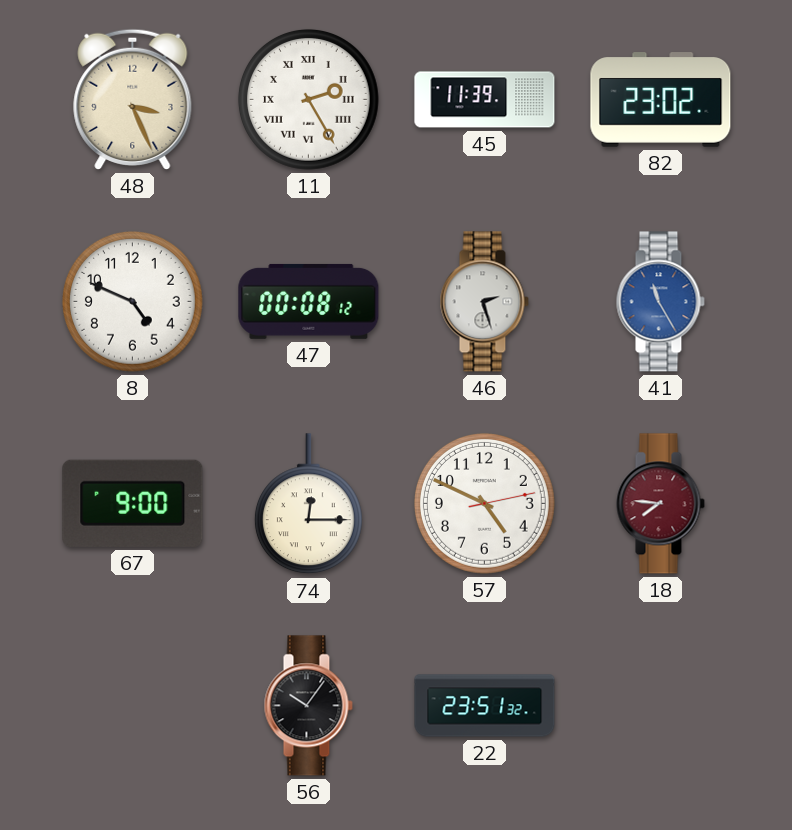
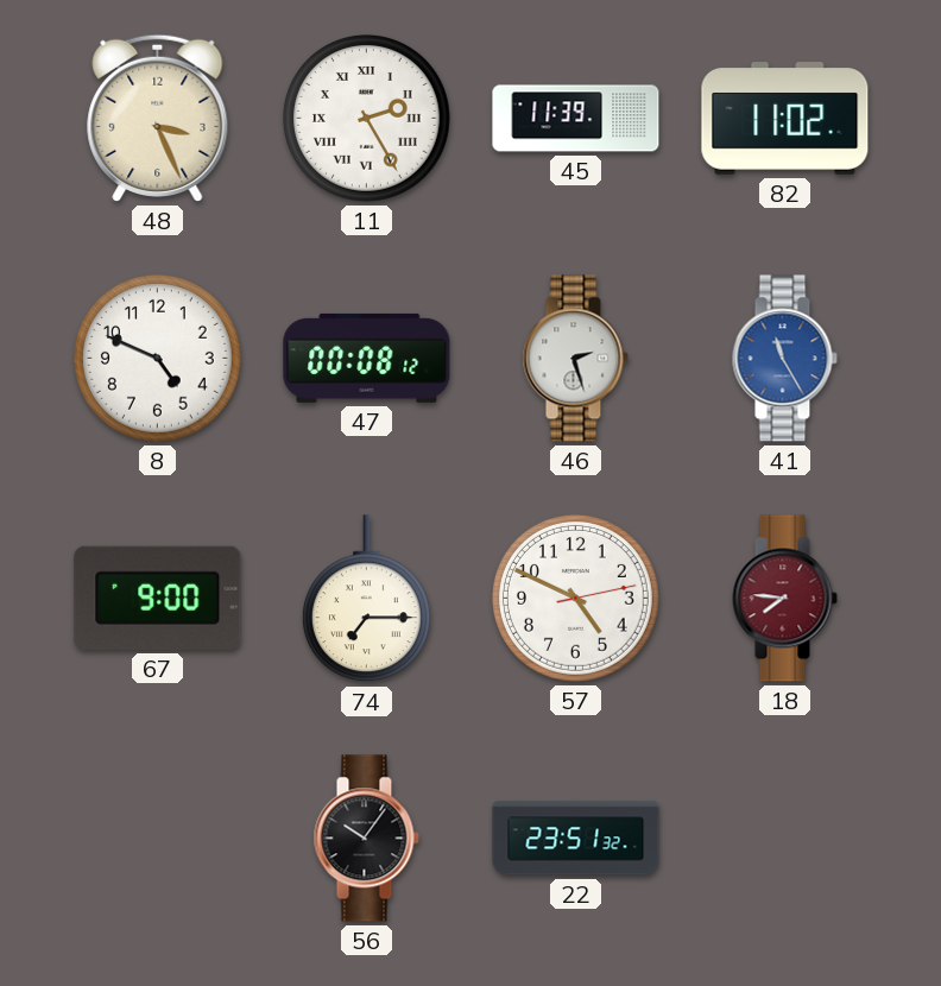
82: 23:02 -> 11:02 (785, 119)
74: 12:15 -> 7:15 (366, 599)
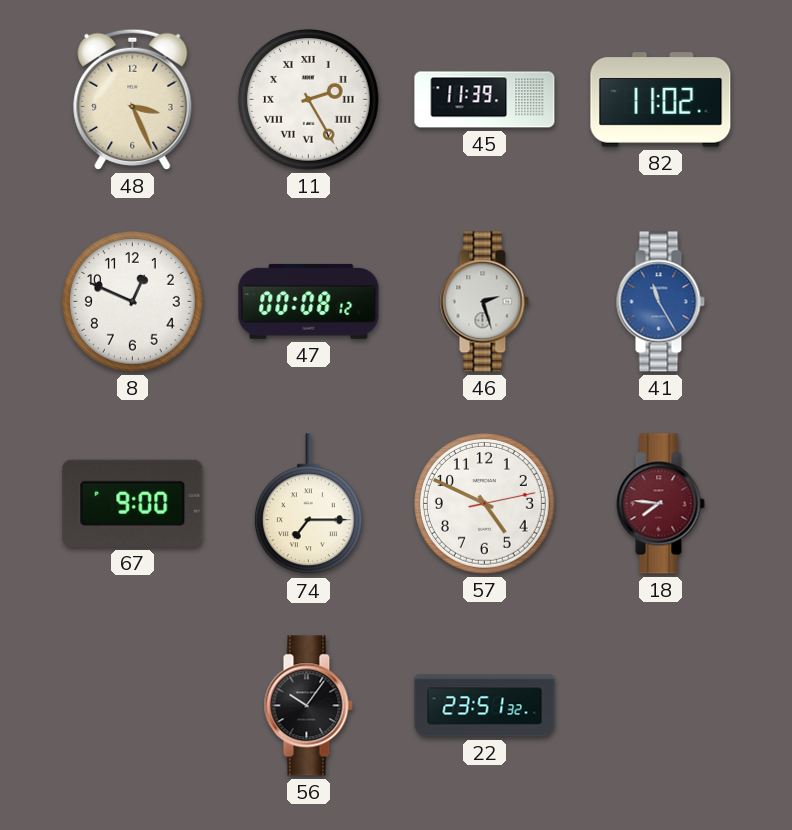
8: 4:49 -> 12:49 (132, 301)
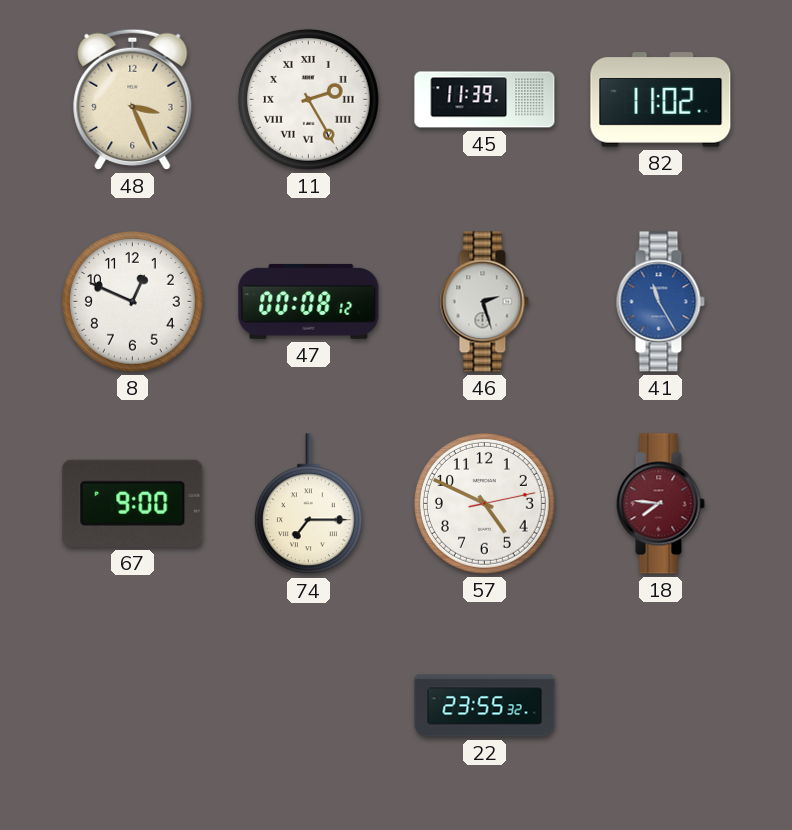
56: 10:06 -> none (308, 706)
22: 23:51 -> 23:55 (485, 706)
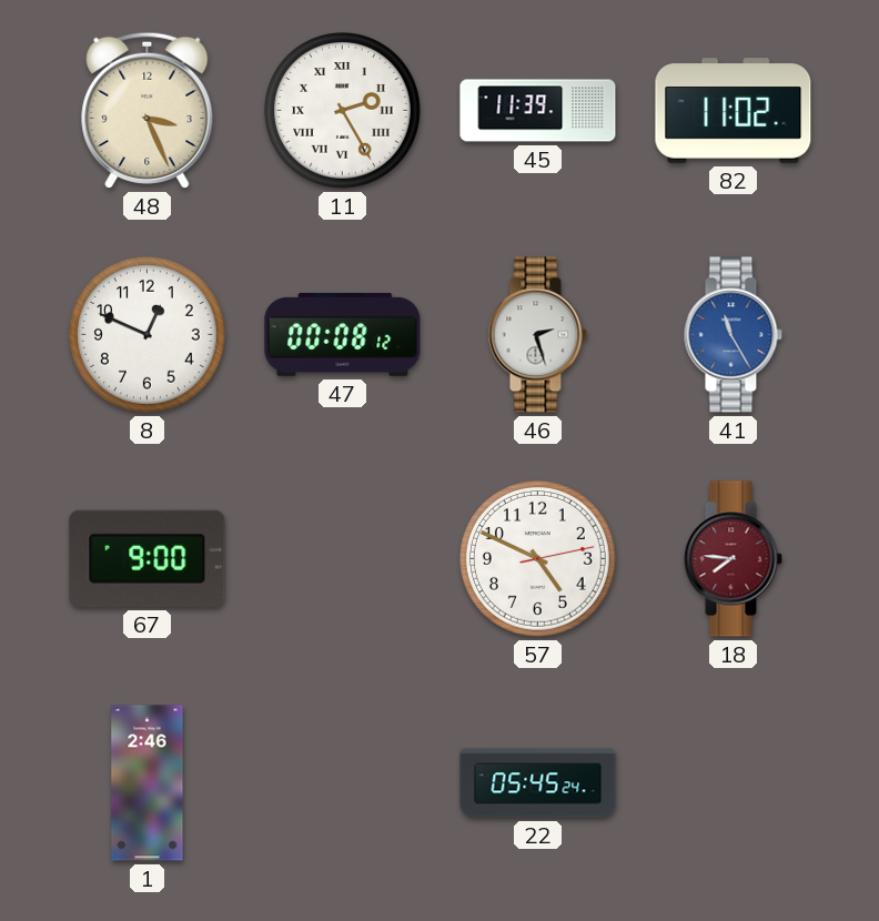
74: 7:15 -> none (308, 504)
1: none -> 2:46 (148, 783)
22: 23:55 -> 05:45 (538, 783)
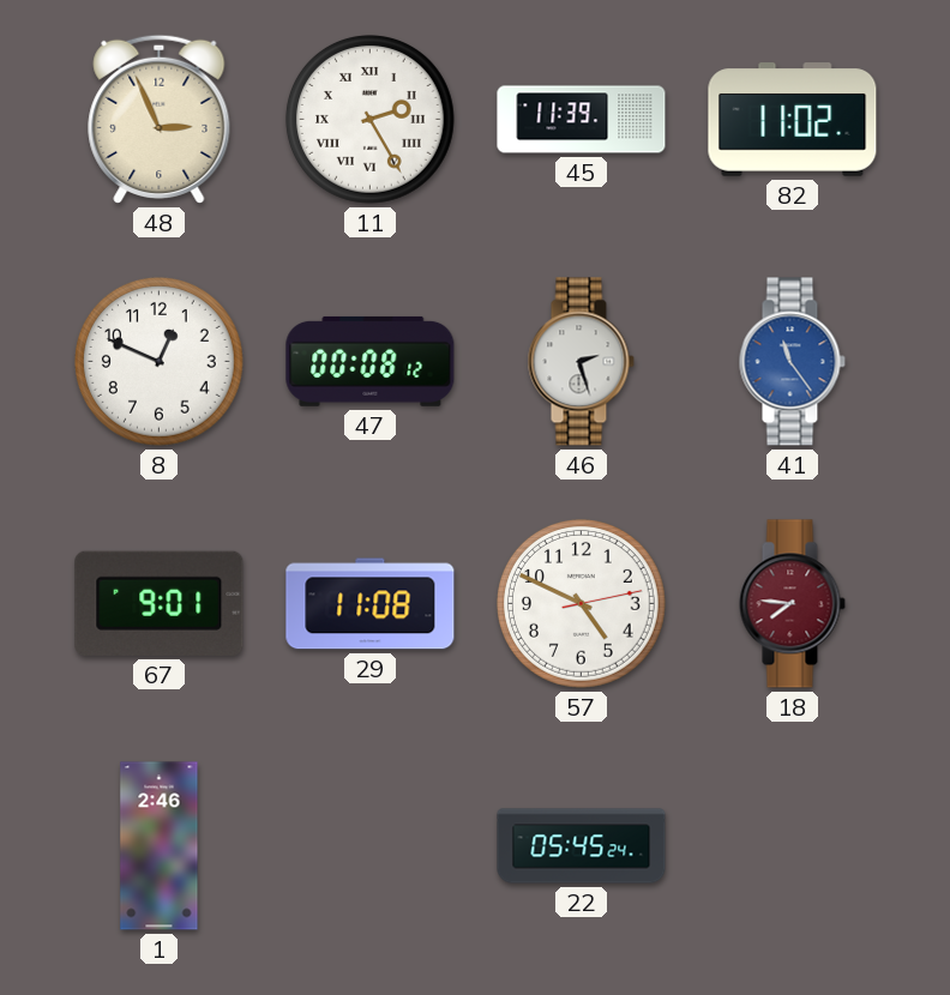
48: 3:26 -> 2:56 (160, 119)
41: 11:25 -> 11:24 (792, 362)
67: 9:00 -> 9:01 (160, 603)
29: none -> 11:08 (371, 604)
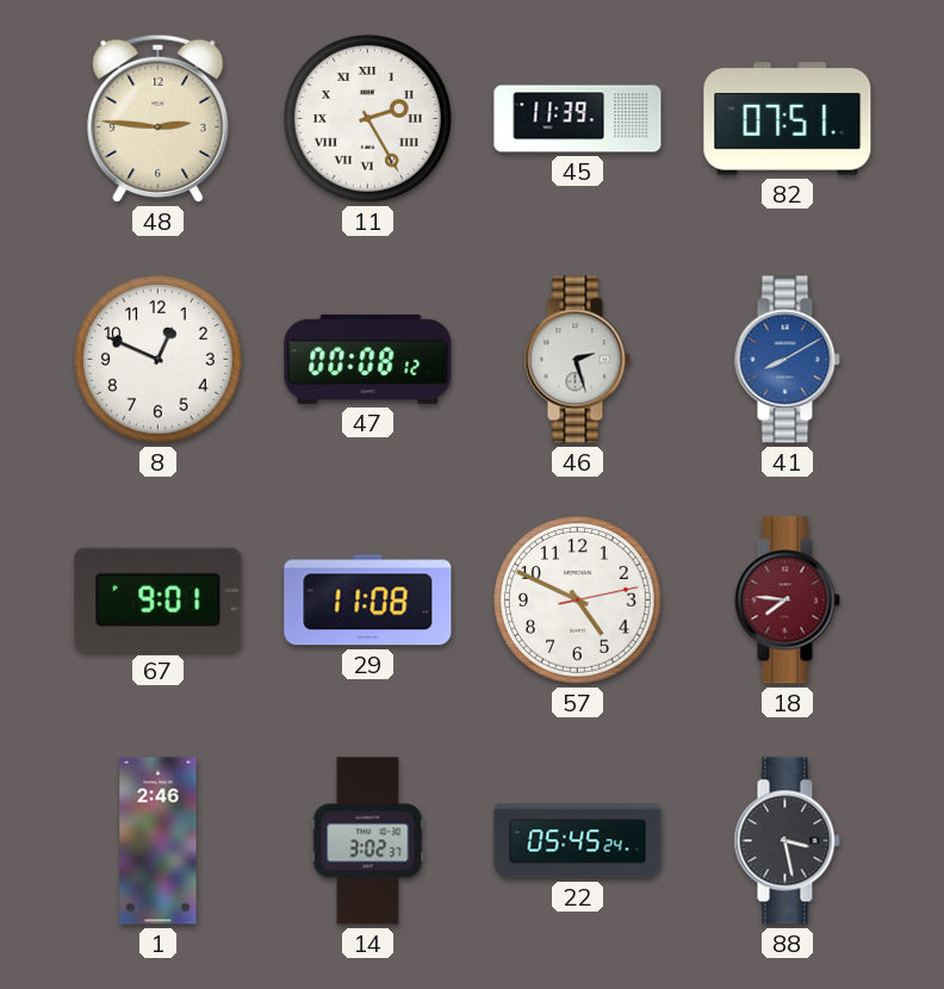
48: 2:56 -> 2:46 (159, 118)
82: 11:02 -> 07:51 (788, 119)
41: 11:24 -> 8:10 (787, 360)
14: none -> 3:02 (368, 841)
88: none -> 3:28 (787, 841)
